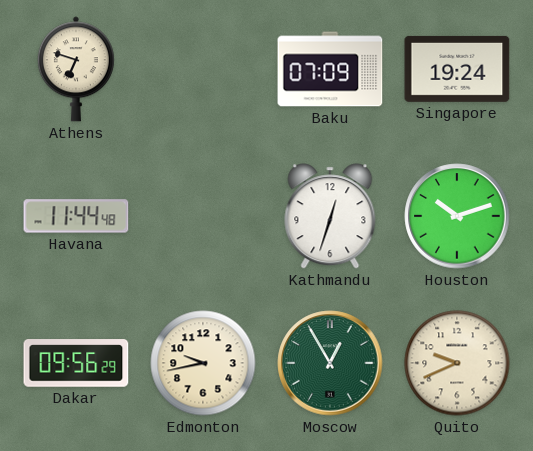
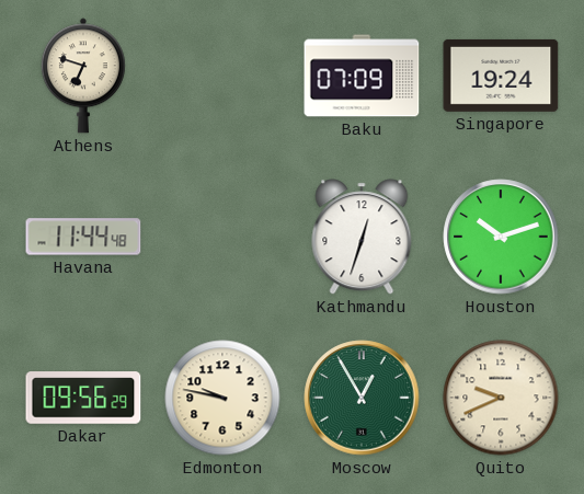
Edmonton: 9:43 -> 9:47 (222, 398)
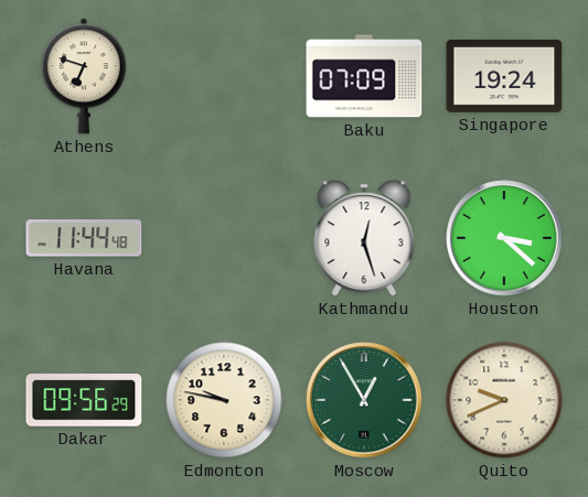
Kathmandu: 12:33 -> 12:27 (364, 238)
Houston: 10:12 -> 3:22 (504, 238)
